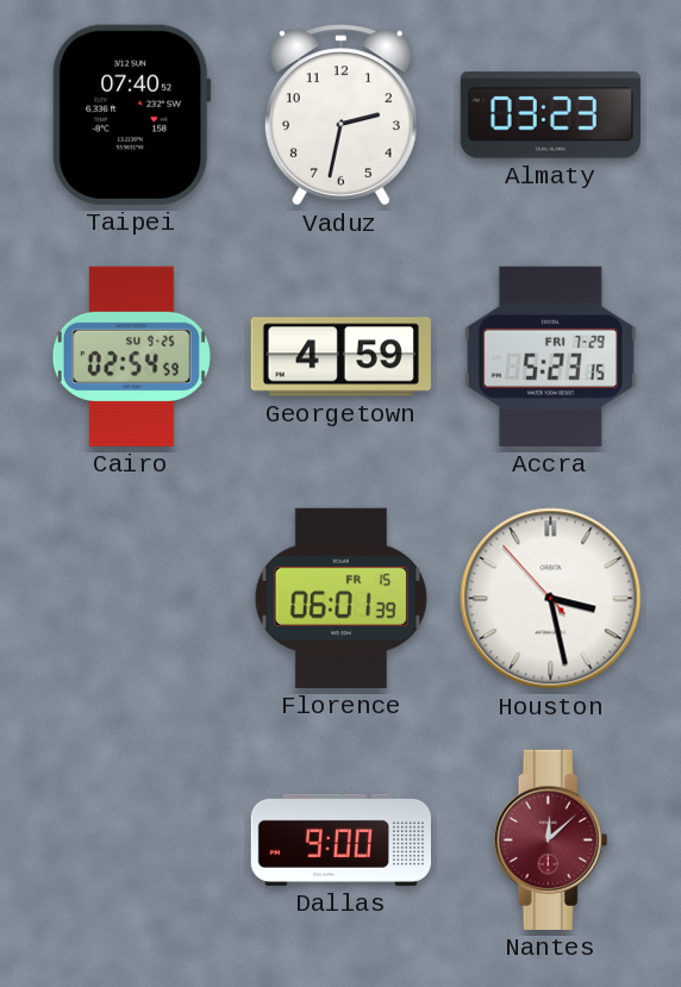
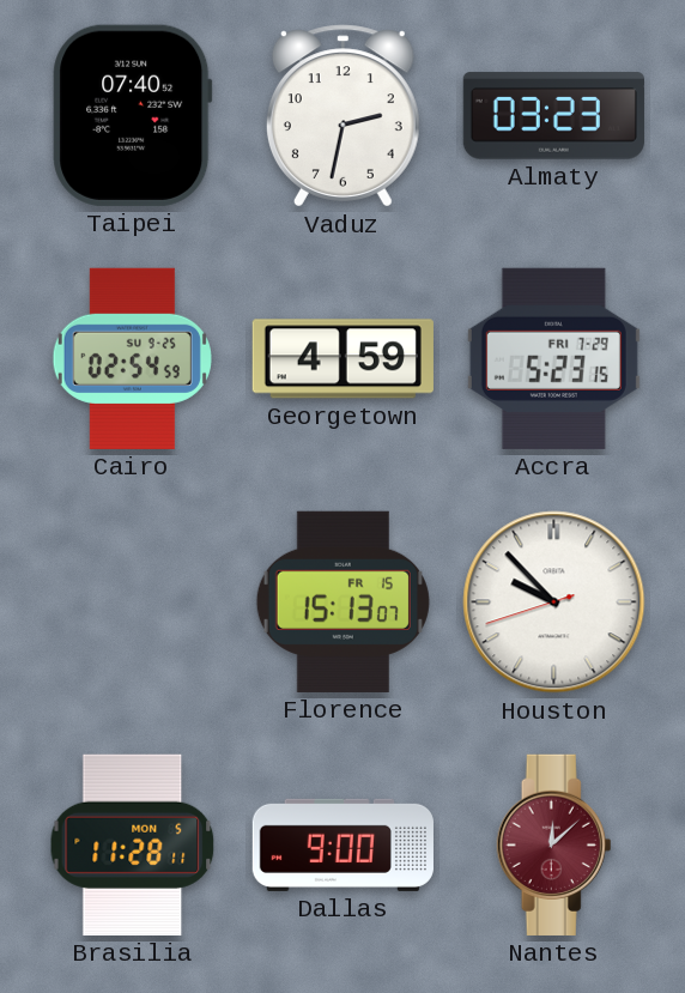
Florence: 06:01 -> 15:13 (342, 601)
Houston: 3:27 -> 9:52 (554, 603)
Brasilia: none -> 11:28 (133, 844)
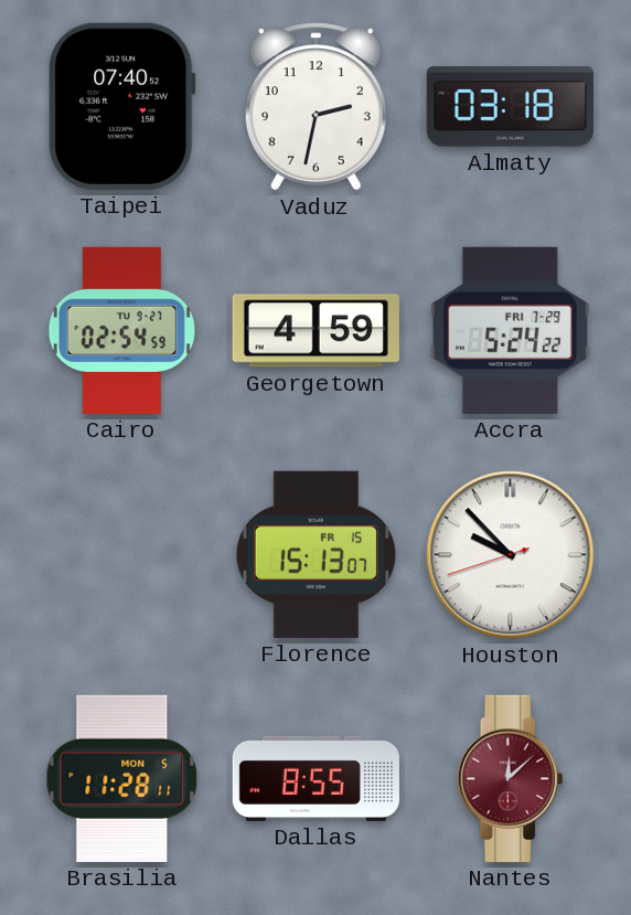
Almaty: 03:23 -> 03:18 (510, 107)
Cairo date: SU 9-25 -> TU 9-27 (121, 330)
Accra: 5:23 -> 5:24 (510, 330)
Dallas: 9:00 -> 8:55 (315, 778)
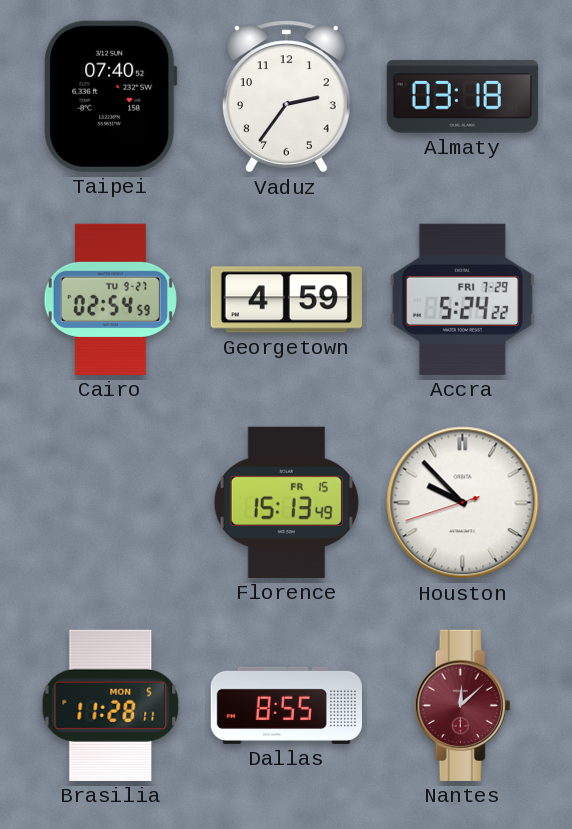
Vaduz: 2:32 -> 2:36 (286, 97)
Florence: 15:13:07 -> 15:13:49 (286, 502)
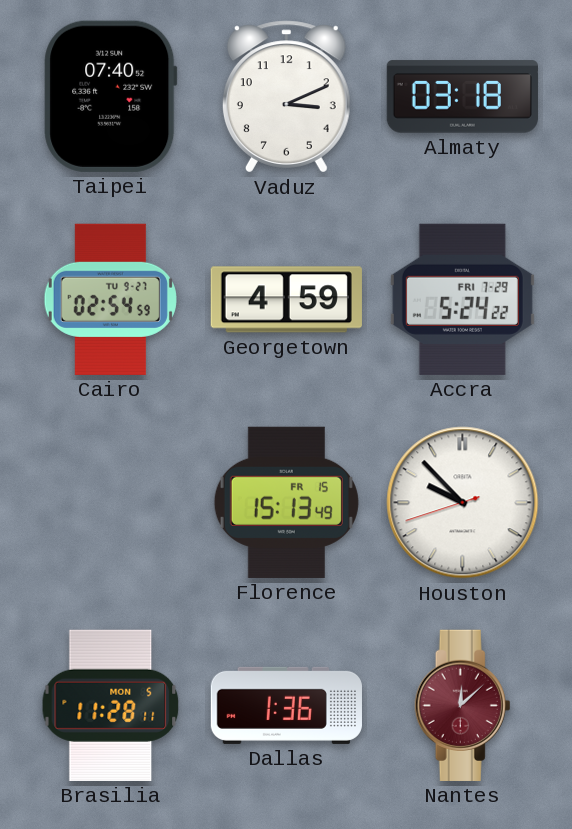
Vaduz: 2:36 -> 3:11 (286, 97)
Dallas: 8:55 -> 1:36 (286, 705)
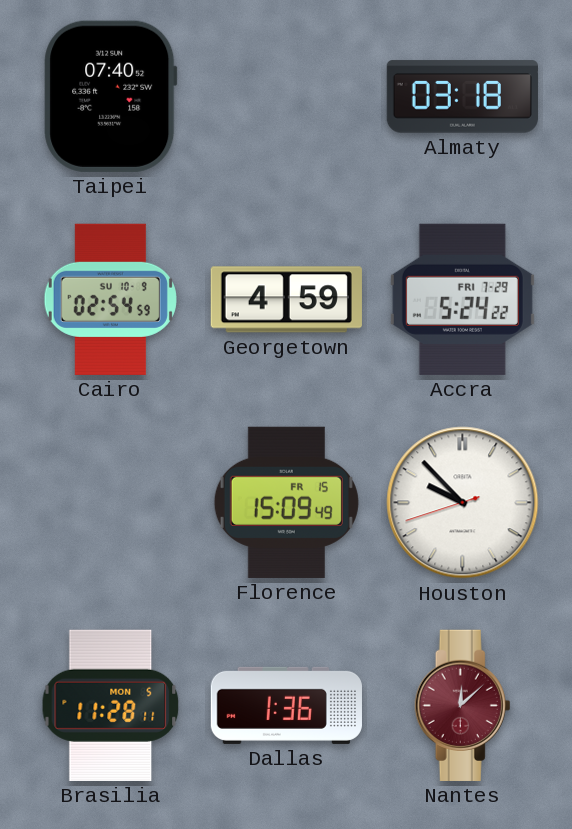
Vaduz: 3:11 -> none (286, 97)
Cairo date: TU 9-27 -> SU 10-9 (110, 299)
Florence: 15:13 -> 15:09 (286, 502)
